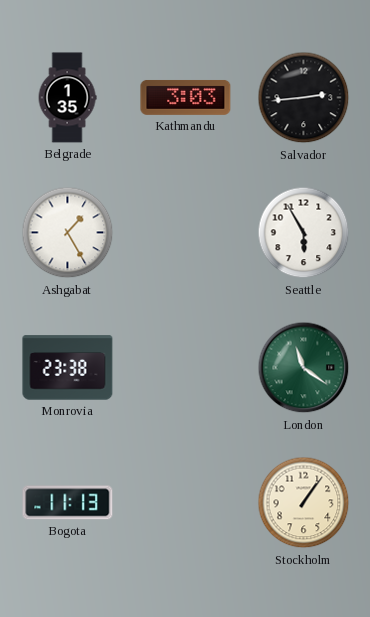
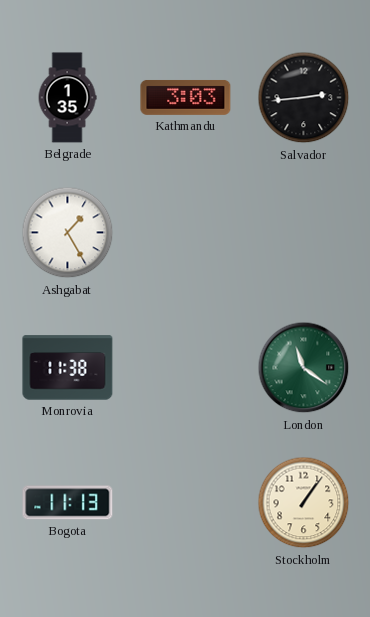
Seattle: 5:55 -> none (304, 233)
Monrovia: 23:38 -> 11:38 (68, 368)
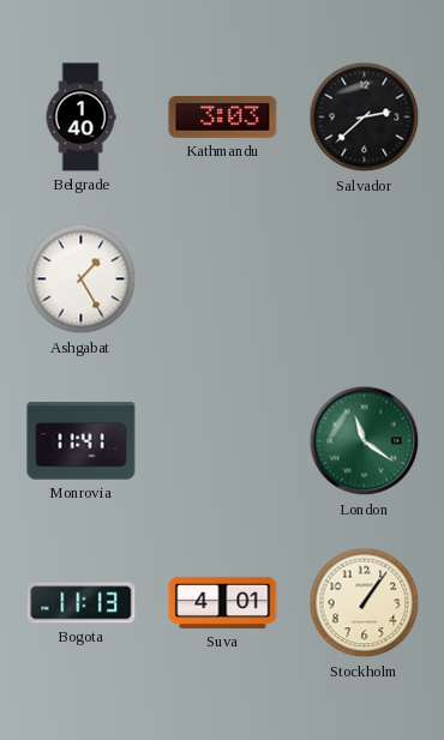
Belgrade: 1:35 -> 1:40 (80, 118)
Salvador: 2:44 -> 2:38 (365, 118)
Monrovia: 11:38 -> 11:41 (82, 441)
Suva: none -> 4:01 (223, 602)
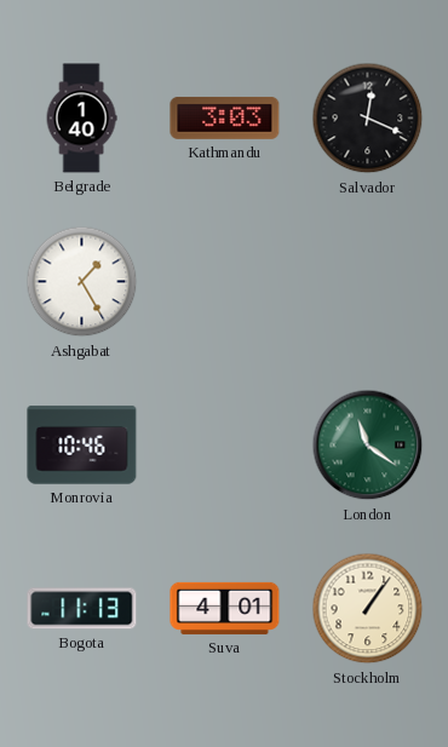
Salvador: 2:38 -> 12:19 (368, 119)
Monrovia: 11:41 -> 10:46 (82, 446)
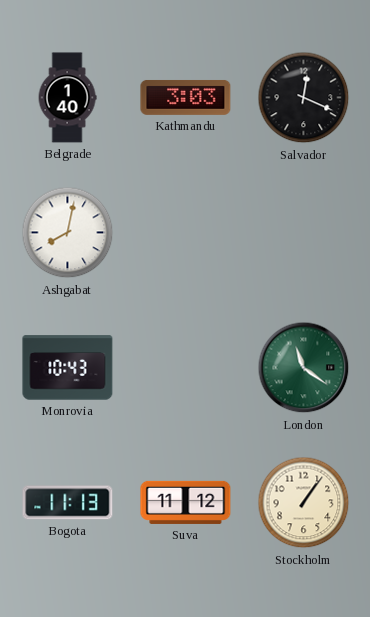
Ashgabat: 1:25 -> 8:02 (68, 233)
Monrovia: 10:46 -> 10:43 (68, 368)
Suva: 4:01 -> 11:12 (186, 502)
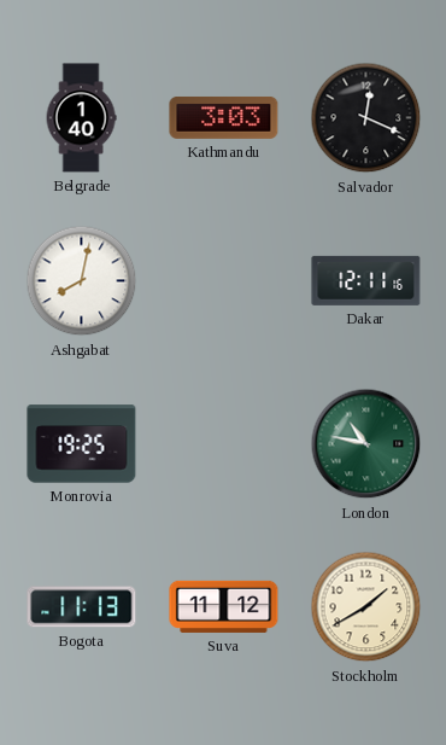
Dakar: none -> 12:11 (366, 280)
Monrovia: 10:43 -> 19:25 (82, 444)
London: 11:21 -> 10:47 (366, 444)
Stockholm: 1:06 -> 1:40 (366, 607)
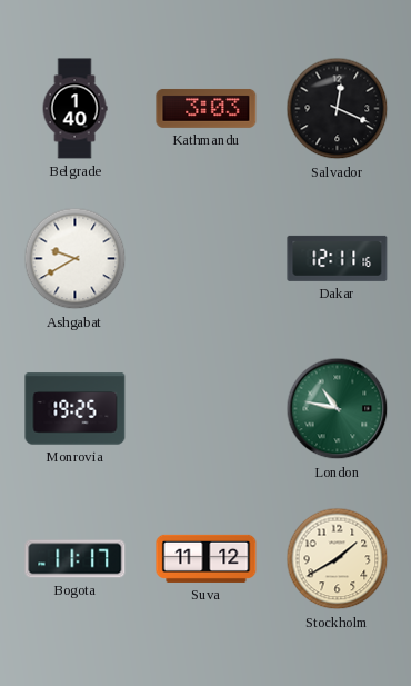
Ashgabat: 8:02 -> 9:40 (76, 259)
Bogota: 11:13 -> 11:17 (76, 559)
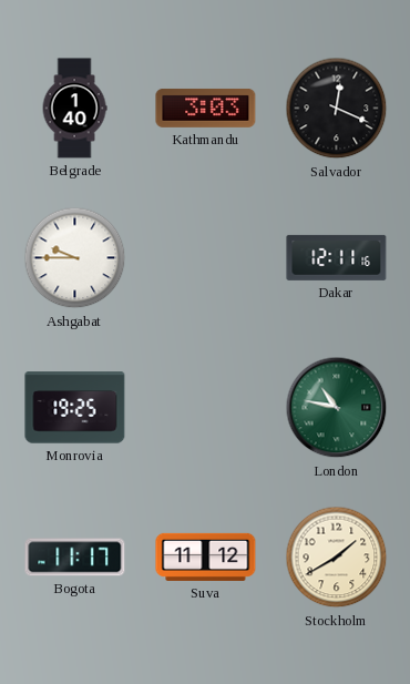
Ashgabat: 9:40 -> 9:45 (75, 258)
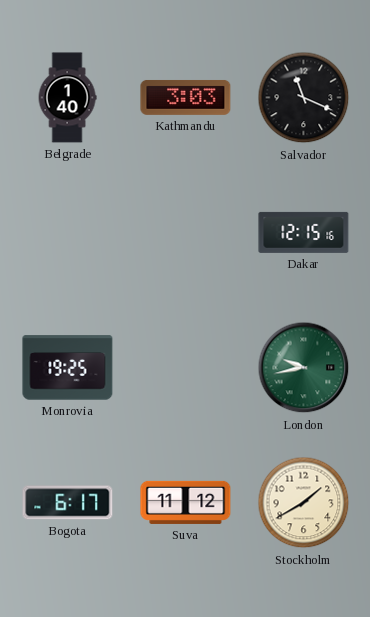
Salvador: 12:19 -> 11:19 (304, 98)
Ashgabat: 9:45 -> none (75, 258)
Dakar: 12:11 -> 12:15 (304, 232)
London: 10:47 -> 9:43 (304, 368)
Bogota: 11:17 -> 6:17 (68, 503)
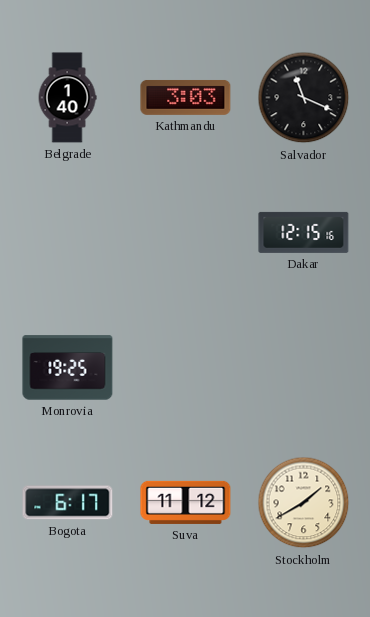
London: 9:43 -> none (304, 368)
